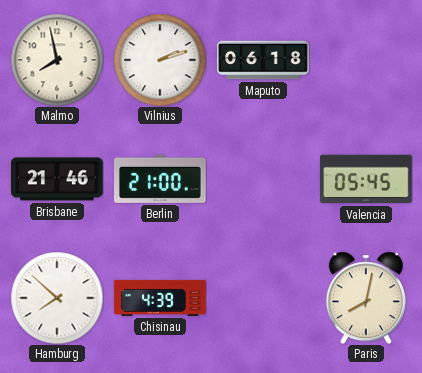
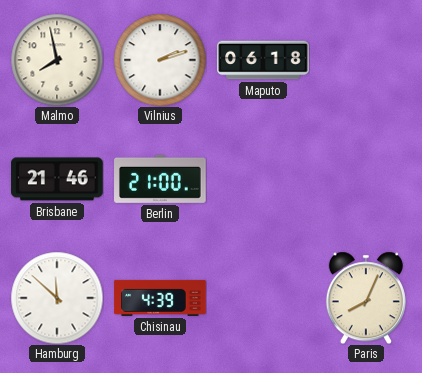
Valencia: 05:45 -> none (366, 179)
Hamburg: 7:52 -> 11:52 (57, 298)
Paris: 8:02 -> 8:04 (366, 298)
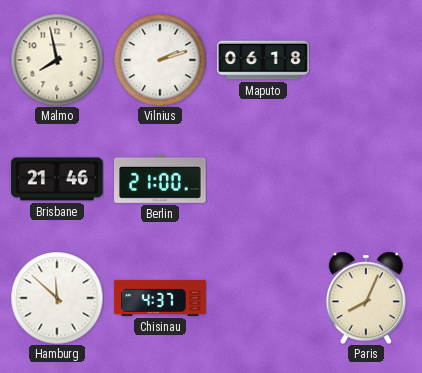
Chisinau: 4:39 -> 4:37 (160, 298)
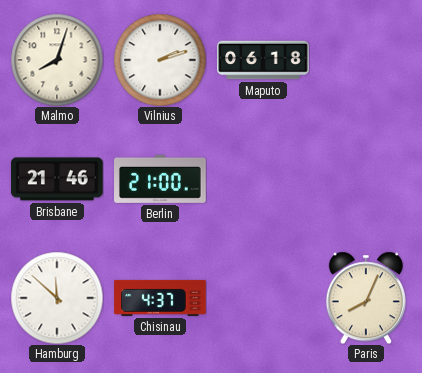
Malmo: 7:58 -> 8:03 (57, 60)
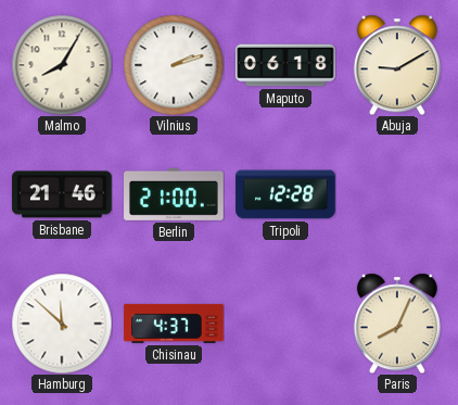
Malmo: 8:03 -> 8:05 (62, 65)
Abuja: none -> 9:10 (397, 65)
Tripoli: none -> 12:28 (285, 194)
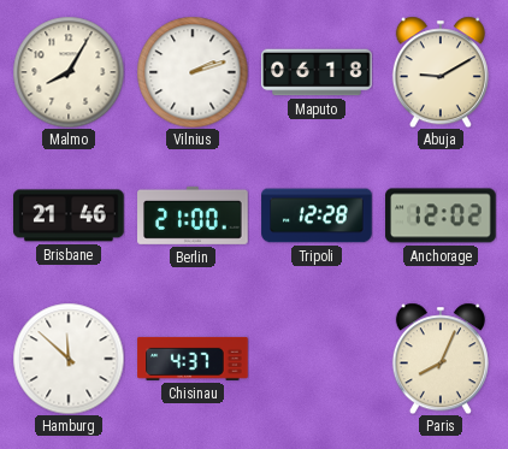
Anchorage: none -> 12:02 (441, 215)
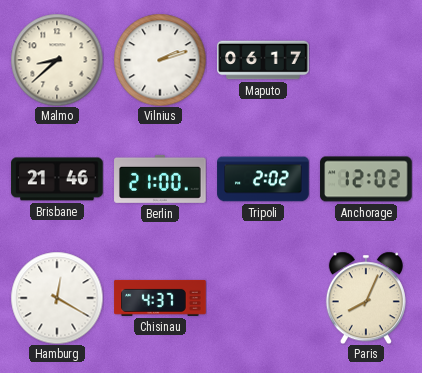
Malmo: 8:05 -> 8:38 (57, 60)
Maputo: 06:18 -> 06:17 (263, 60)
Abuja: 9:10 -> none (441, 72)
Tripoli: 12:28 -> 2:02 (263, 179)
Hamburg: 11:52 -> 12:20 (57, 298)
